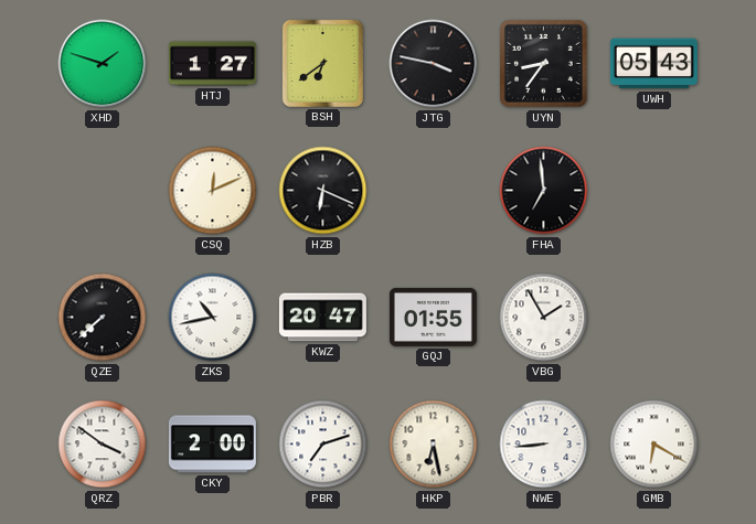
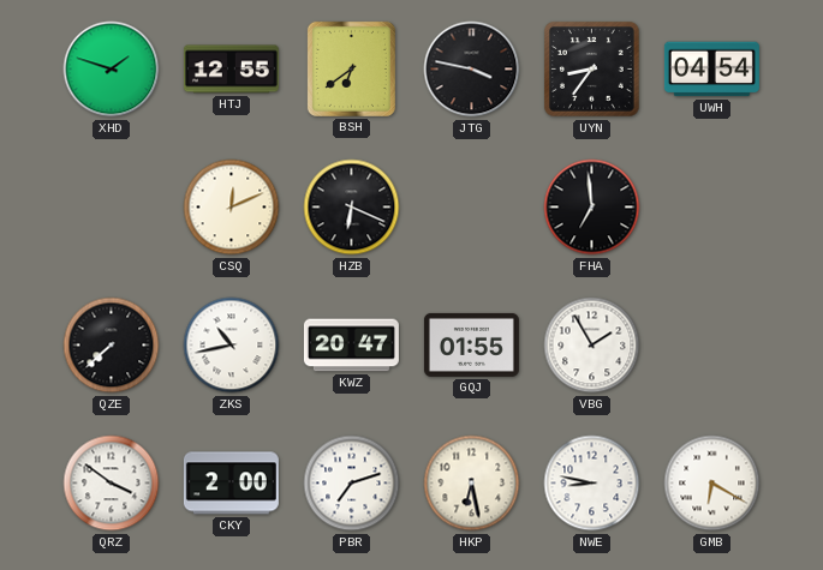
HTJ: 1:27 -> 12:55 (231, 70)
UWH: 05:43 -> 04:54 (711, 70)
NWE: 8:44 -> 8:47 (592, 484)
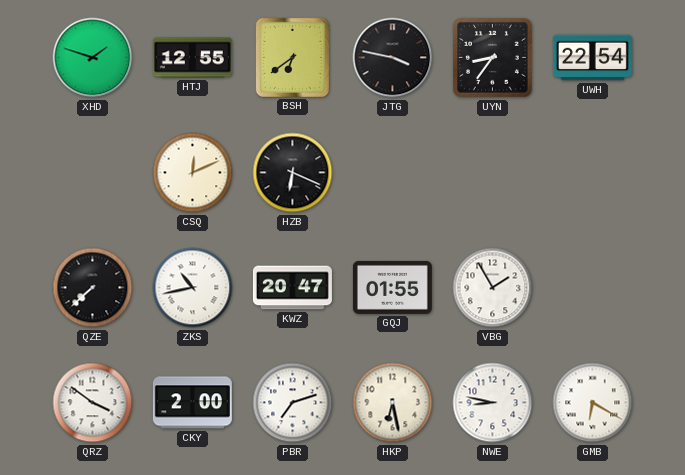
UWH: 04:54 -> 22:54 (592, 58)
FHA: 6:59 -> none (592, 208)
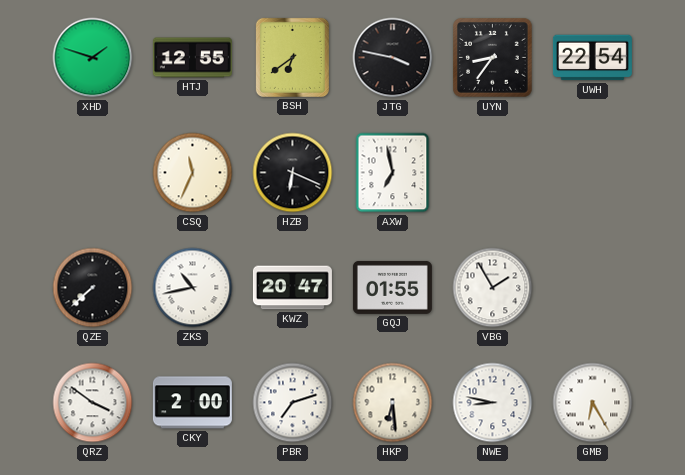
CSQ: 12:11 -> 11:34 (193, 173)
AXW: none -> 6:58 (393, 173)
HKP: 6:28 -> 6:29 (393, 403)
GMB: 6:20 -> 6:25 (593, 403)
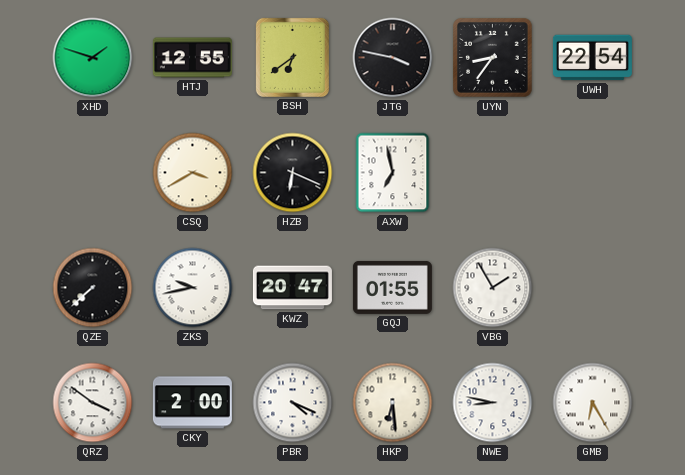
CSQ: 11:34 -> 3:40 (193, 173)
ZKS: 10:43 -> 9:43 (193, 288)
PBR: 7:12 -> 4:19 (293, 403)
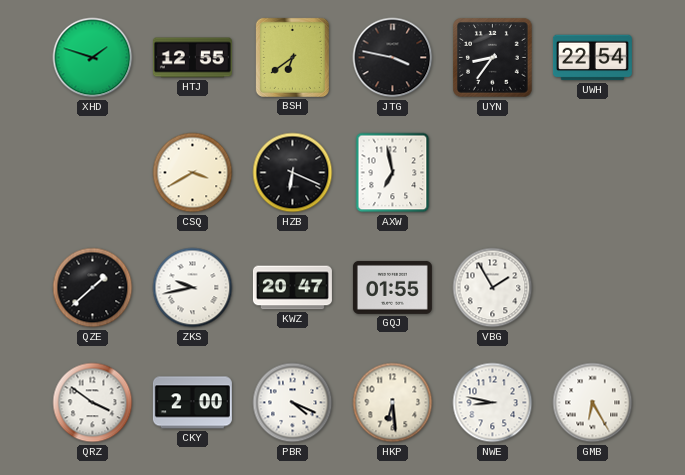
QZE: 7:38 -> 1:38 (93, 288)
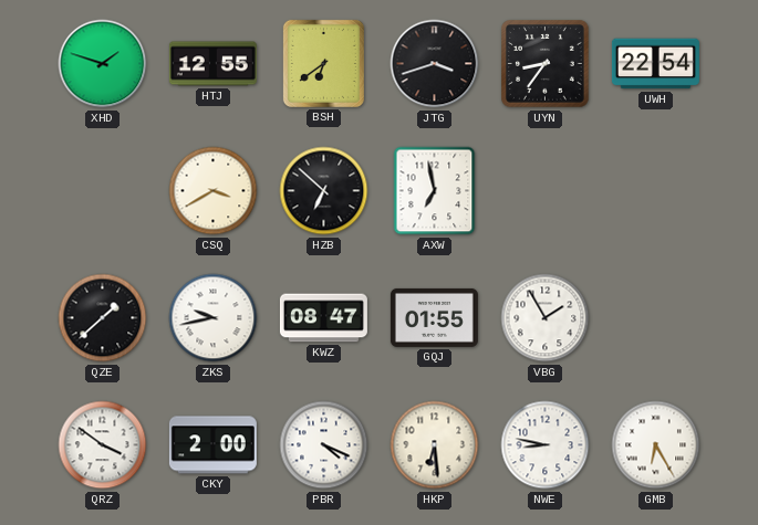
JTG: 3:47 -> 3:42 (435, 64)
HZB: 6:19 -> 6:52 (324, 191)
KWZ: 20:47 -> 08:47 (323, 318)
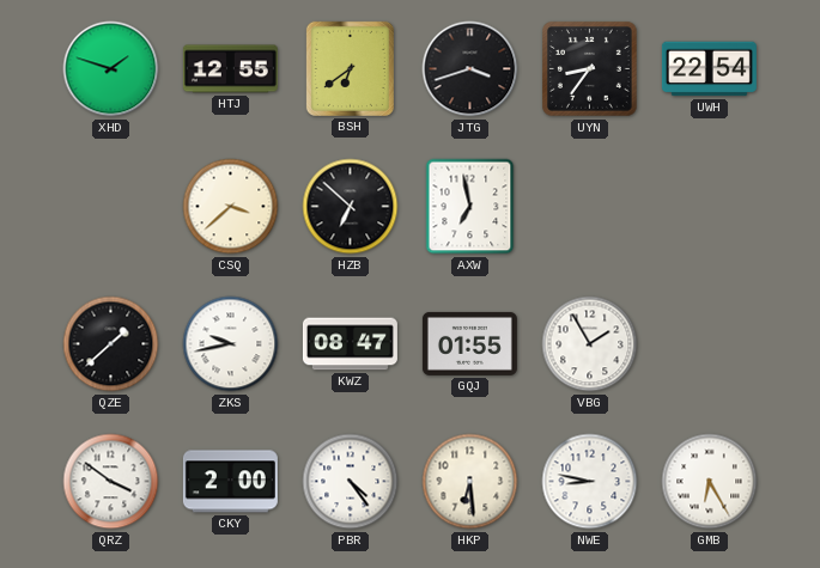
CSQ: 3:40 -> 3:38 (231, 207)
PBR: 4:19 -> 4:24 (351, 482)
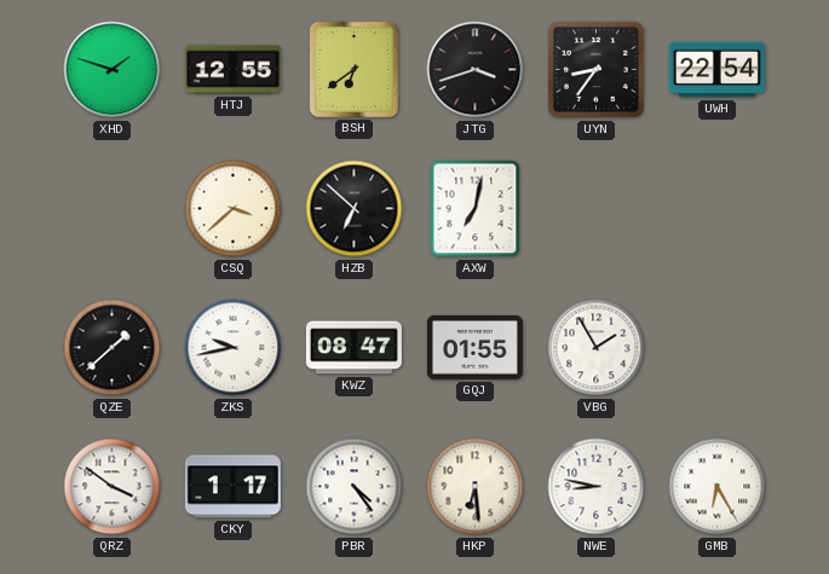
AXW: 6:58 -> 7:02 (476, 209)
CKY: 2:00 -> 1:17 (232, 487)
